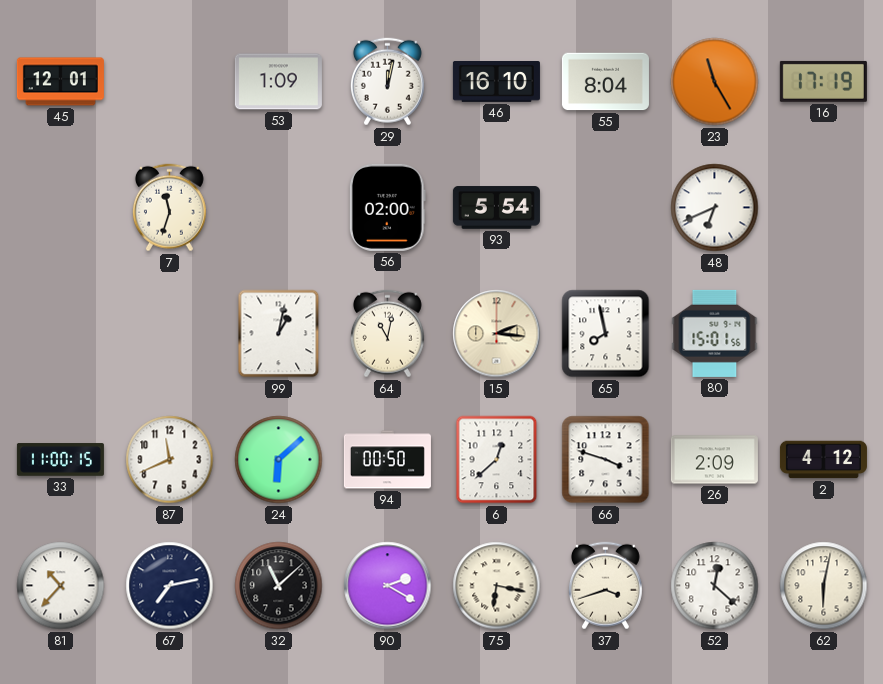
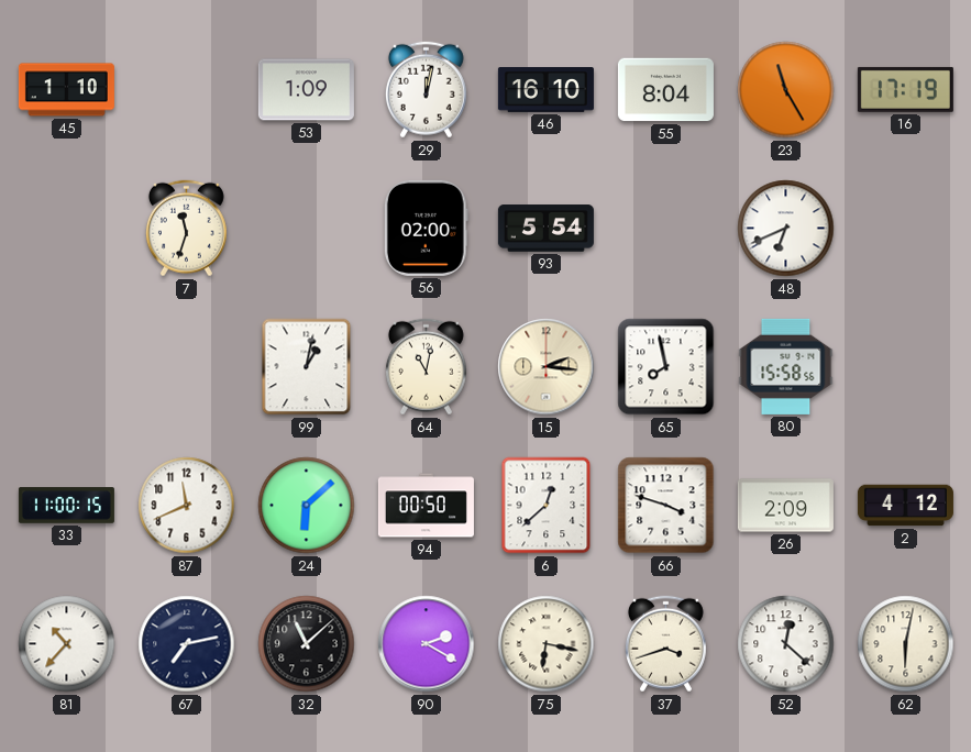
45: 12:01 -> 1:10 (66, 90)
80: 15:01 -> 15:58 (786, 366)
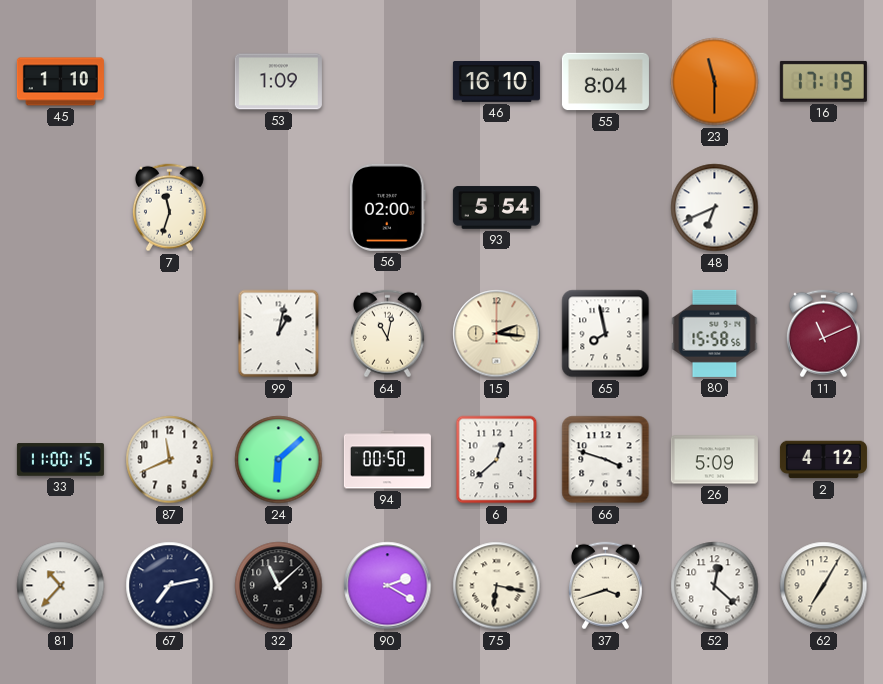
29: 12:02 -> none (426, 90)
23: 11:25 -> 11:30 (715, 82)
11: none -> 11:11 (823, 334)
26: 2:09 -> 5:09 (714, 460)
62: 6:02 -> 7:05 (824, 586)
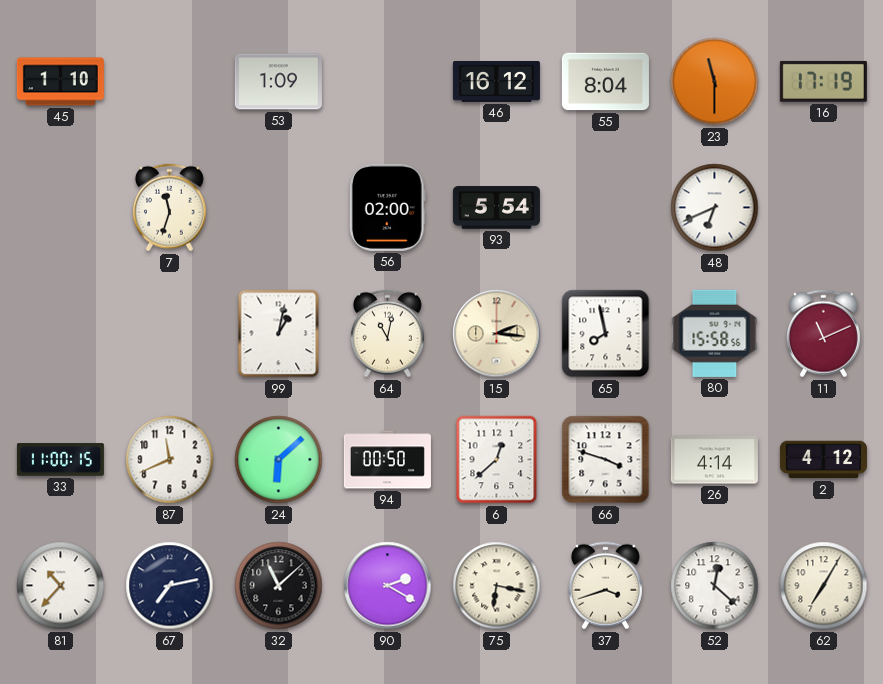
46: 16:10 -> 16:12 (496, 82)
26: 5:09 -> 4:14 (714, 460)
